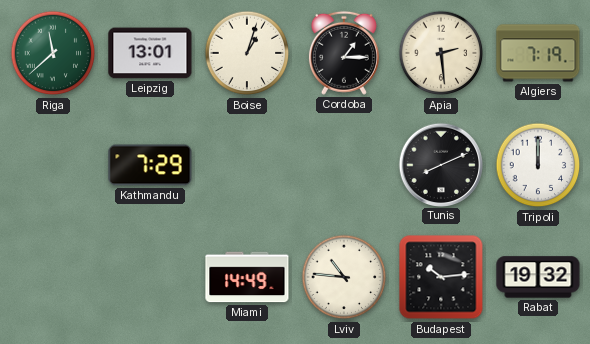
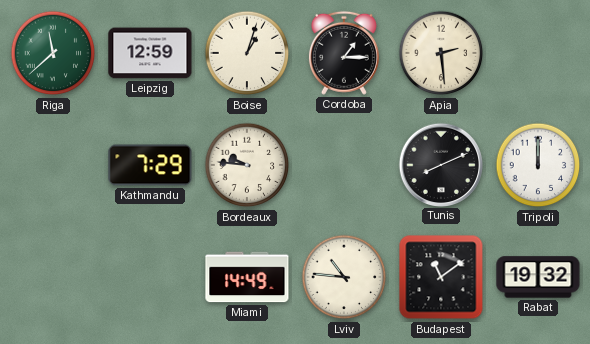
Leipzig: 13:01 -> 12:59 (150, 53)
Algiers: 7:19 -> none (538, 53)
Bordeaux: none -> 9:46 (247, 165)
Budapest: 10:14 -> 11:09 (441, 277)
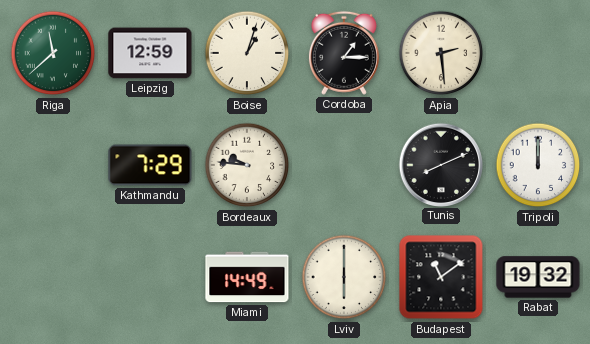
Lviv: 10:46 -> 6:00 (344, 277)
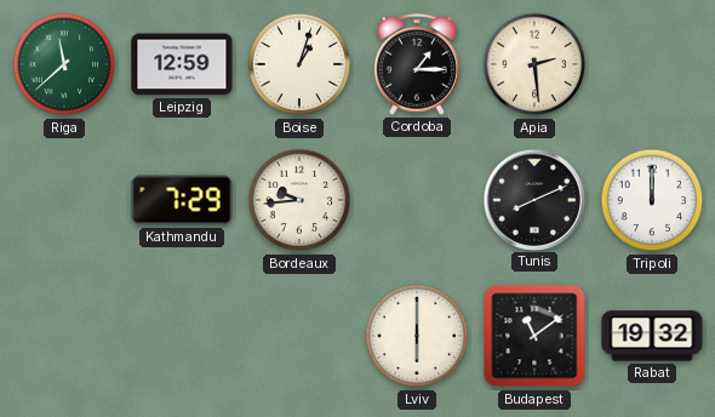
Bordeaux: 9:46 -> 9:44 (299, 200)
Miami: 14:49 -> none (247, 277)
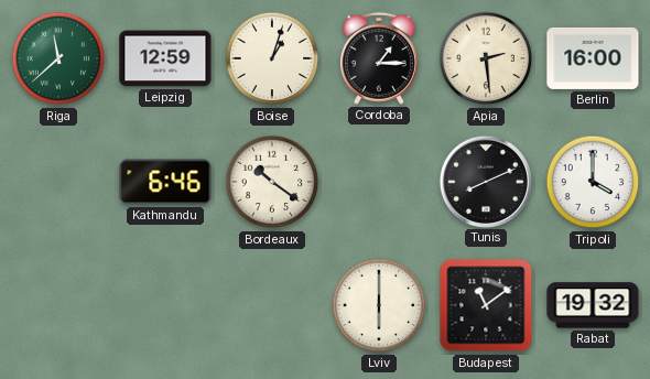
Berlin: none -> 16:00 (593, 58)
Kathmandu: 7:29 -> 6:46 (165, 182)
Bordeaux: 9:44 -> 10:21 (272, 182)
Tripoli: 12:00 -> 4:00 (593, 182)
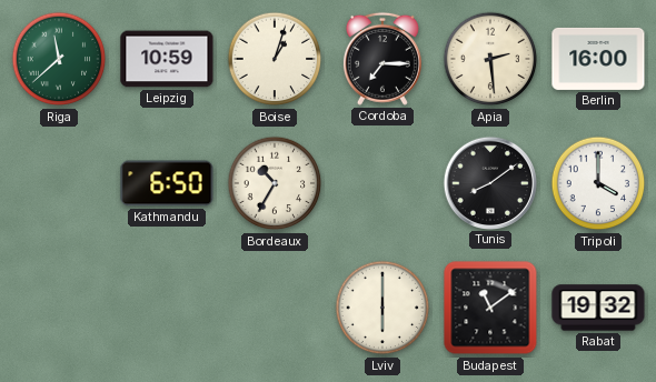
Leipzig: 12:59 -> 10:59 (167, 59)
Cordoba: 1:15 -> 7:15 (382, 59)
Kathmandu: 6:46 -> 6:50 (167, 183)
Bordeaux: 10:21 -> 10:35 (275, 183)
Tunis: 8:11 -> 8:09 (489, 182)
